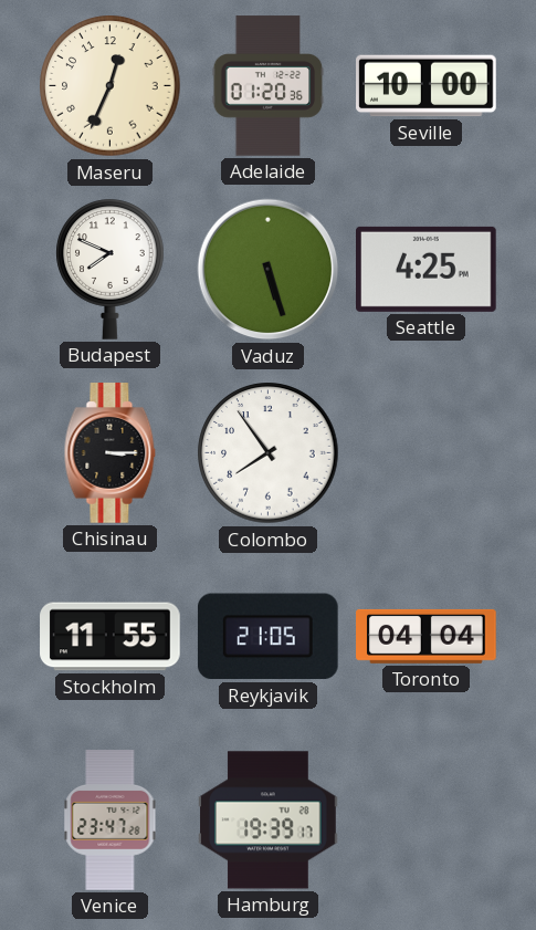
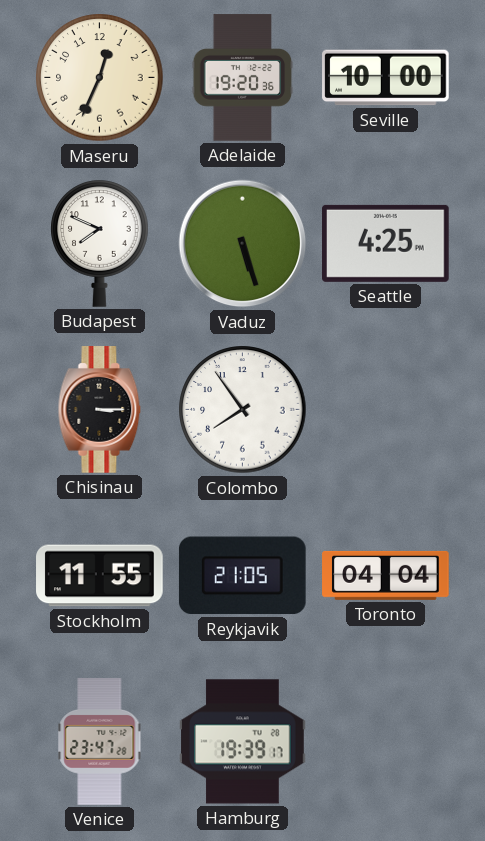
Adelaide: 01:20 -> 19:20 (243, 78)
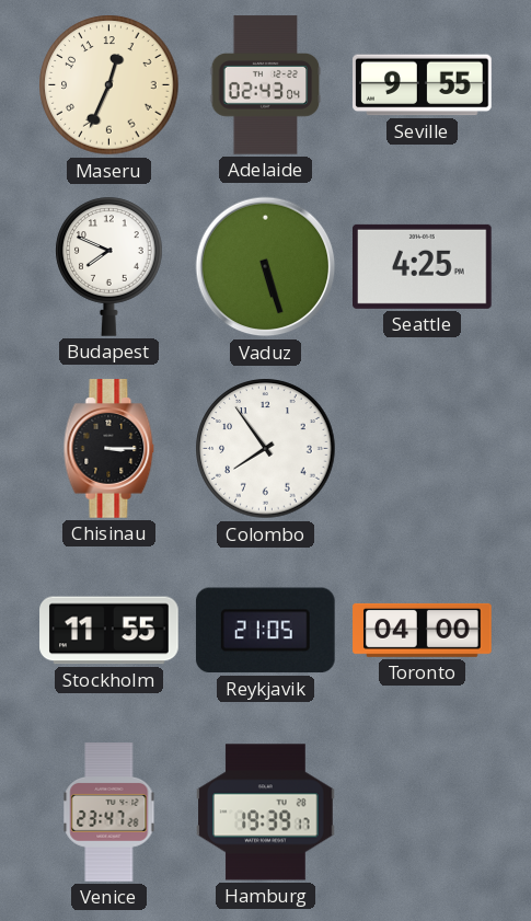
Adelaide: 19:20 -> 02:43 (266, 85)
Seville: 10:00 -> 9:55 (423, 85)
Toronto: 04:04 -> 04:00 (423, 630)
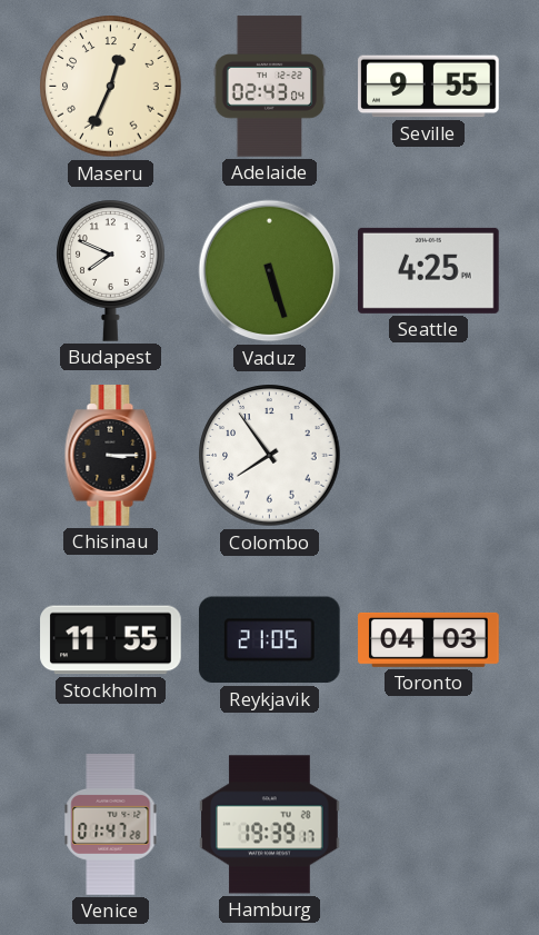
Toronto: 04:00 -> 04:03 (429, 639)
Venice: 23:47 -> 01:47 (111, 825)
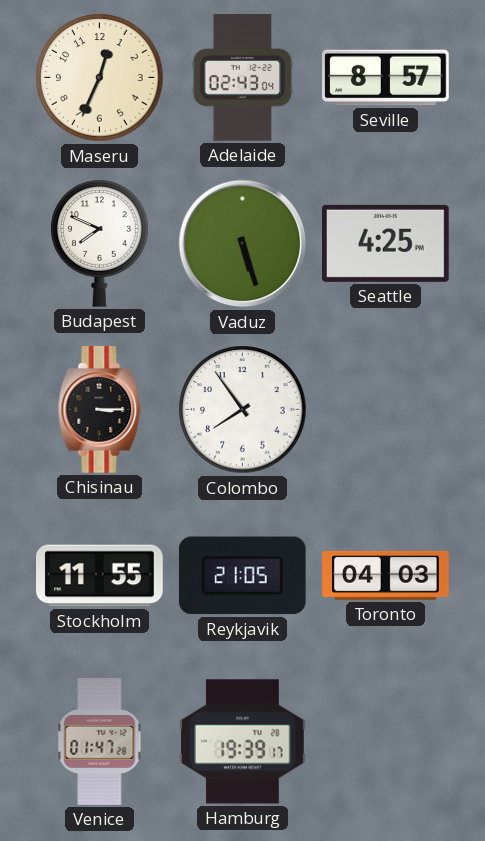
Seville: 9:55 -> 8:57 (386, 78)
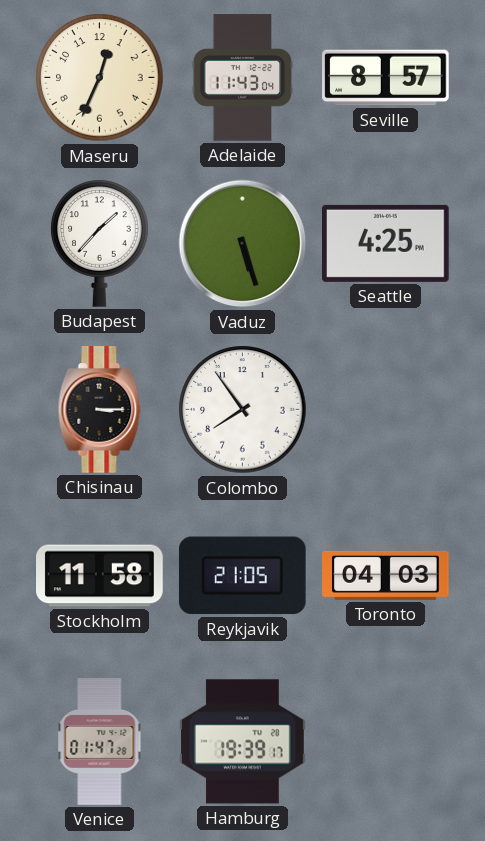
Adelaide: 02:43 -> 11:43 (243, 78)
Budapest: 7:49 -> 1:37 (100, 243)
Stockholm: 11:55 -> 11:58 (100, 576)
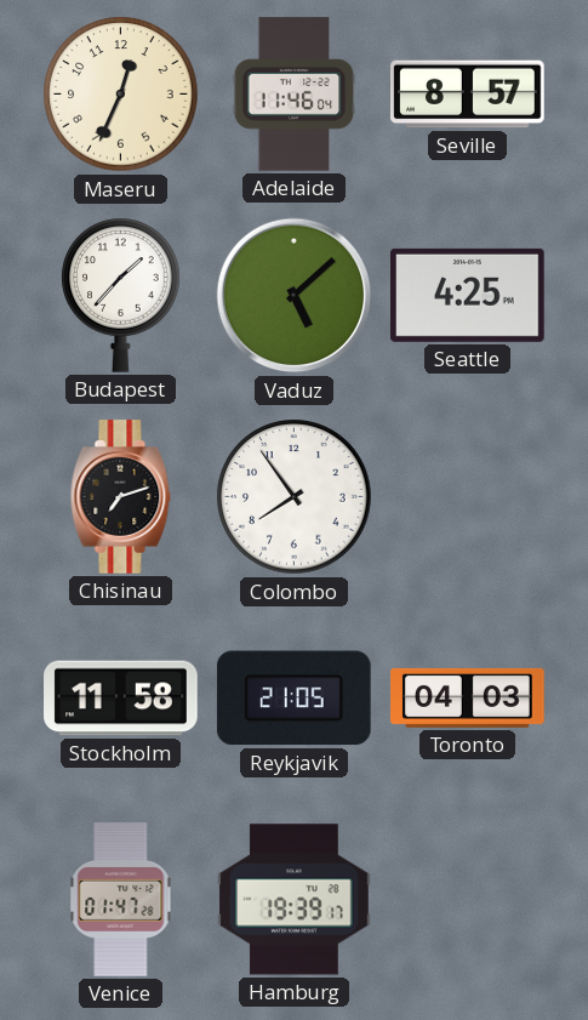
Adelaide: 11:43 -> 11:46 (295, 95)
Vaduz: 5:27 -> 5:08 (295, 296)
Chisinau: 3:15 -> 7:12 (121, 497)
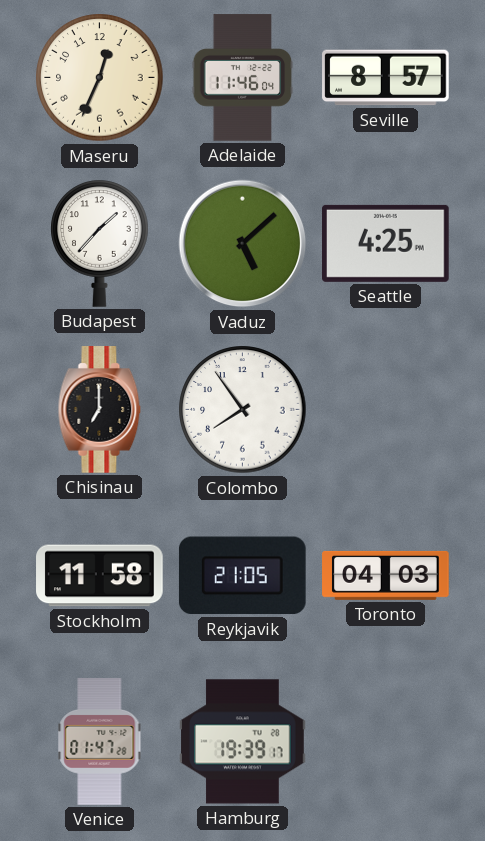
Chisinau: 7:12 -> 7:00 (100, 410)
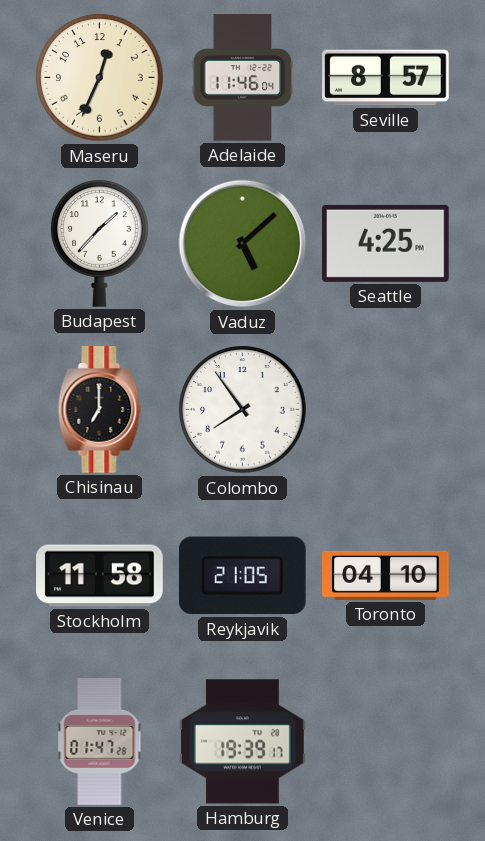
Toronto: 04:03 -> 04:10 (386, 575)
